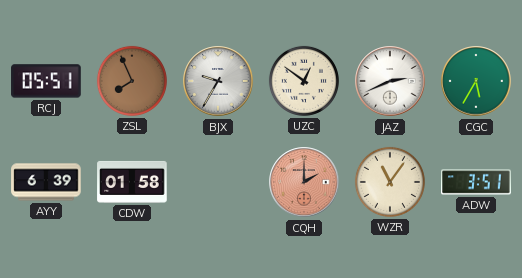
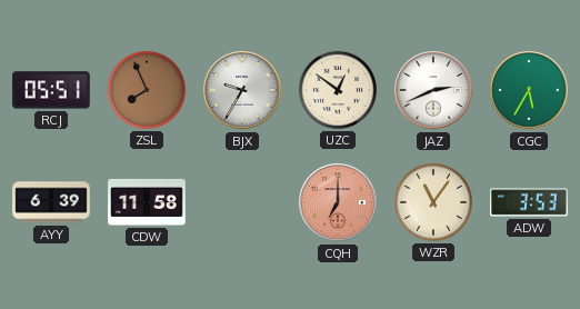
CDW: 01:58 -> 11:58 (147, 202)
CQH: 2:00 -> 7:00 (338, 202)
ADW: 3:51 -> 3:53 (529, 202)
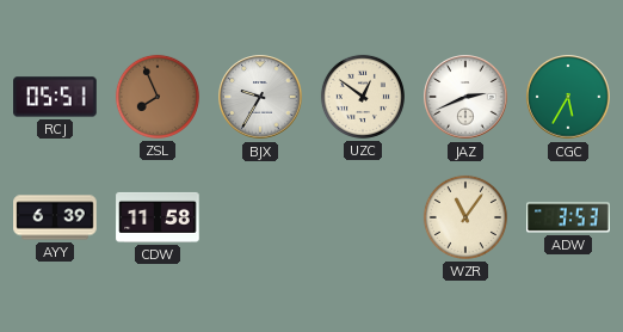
CQH: 7:00 -> none (338, 202)
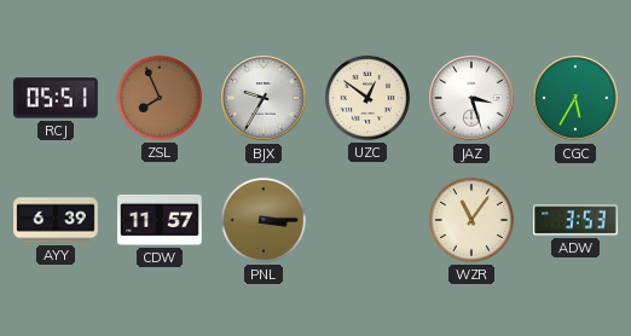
JAZ: 2:41 -> 3:27 (471, 98)
CDW: 11:58 -> 11:57 (160, 220)
PNL: none -> 3:15 (264, 220)
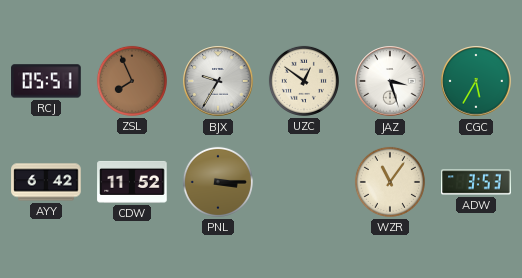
AYY: 6:39 -> 6:42 (46, 182)
CDW: 11:57 -> 11:52 (132, 182)
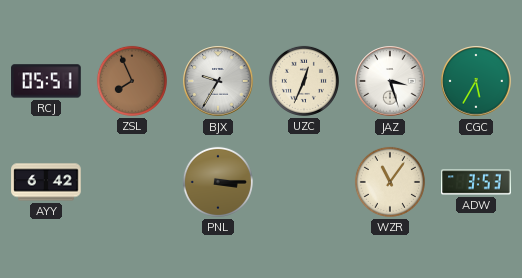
UZC: 12:51 -> 12:34 (304, 81)
CDW: 11:52 -> none (132, 182)
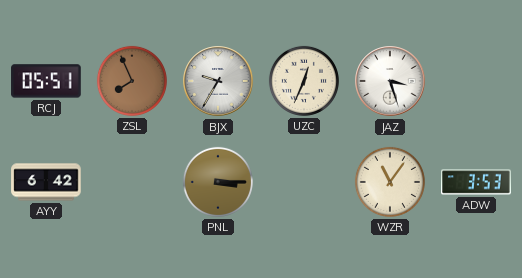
CGC: 5:35 -> none (476, 81)
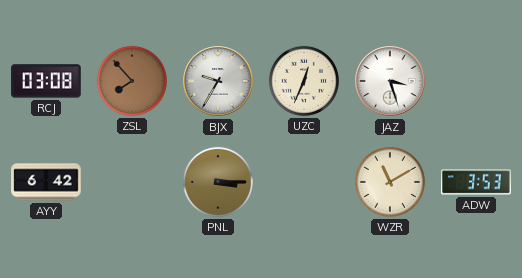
RCJ: 05:51 -> 03:08 (46, 81)
ZSL: 7:56 -> 7:53 (132, 81)
WZR: 11:06 -> 11:10 (390, 182)
